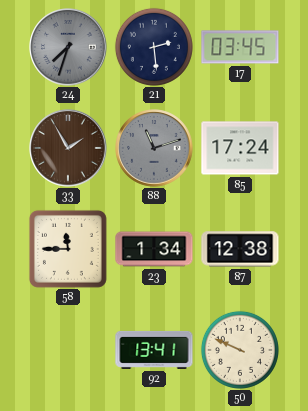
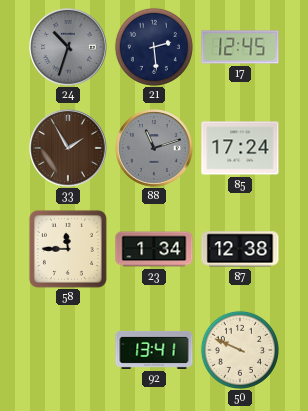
24: 7:33 -> 10:33 (68, 47)
17: 03:45 -> 12:45 (240, 47)
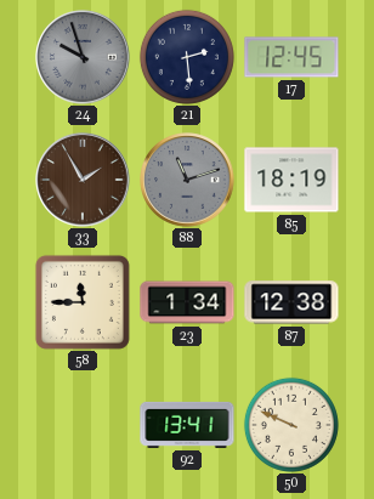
24: 10:33 -> 9:57 (83, 57)
85: 17:24 -> 18:19 (291, 180)
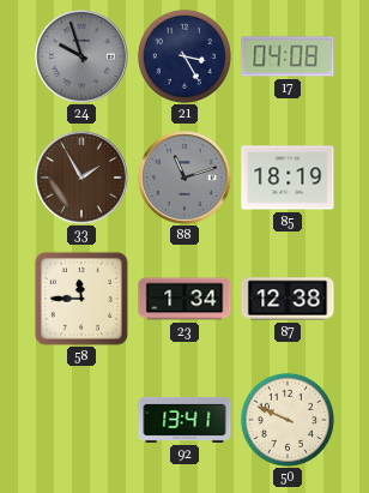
21: 2:29 -> 3:25 (184, 56)
17: 12:45 -> 04:08 (288, 56)
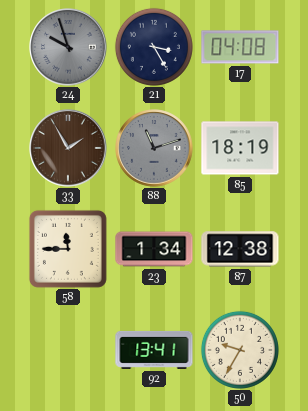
50: 9:49 -> 9:35 (240, 350)
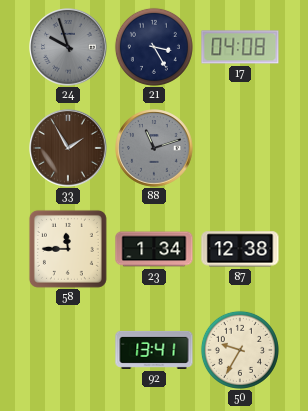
85: 18:19 -> none (240, 148)
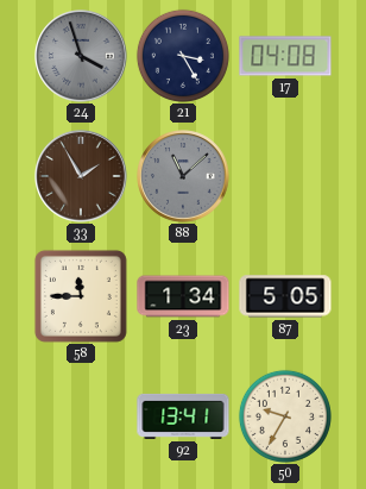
24: 9:57 -> 3:57 (81, 56)
88: 11:12 -> 11:08 (183, 176)
87: 12:38 -> 5:05 (285, 296)
